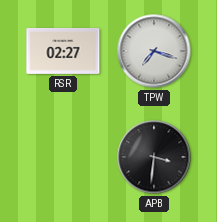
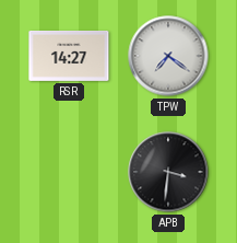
RSR: 02:27 -> 14:27 (69, 56)
TPW: 7:18 -> 7:21 (168, 56)
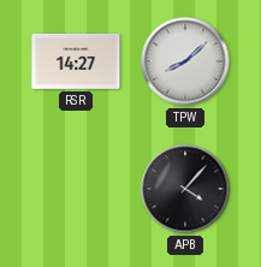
TPW: 7:21 -> 8:08 (185, 61)
APB: 3:31 -> 4:07 (185, 189)
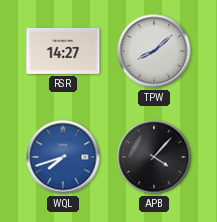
WQL: none -> 7:42 (63, 157)
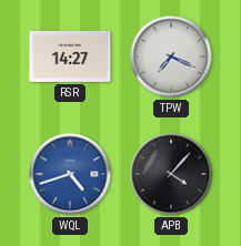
TPW: 8:08 -> 7:19 (171, 57)
WQL: 7:42 -> 4:42 (70, 174)
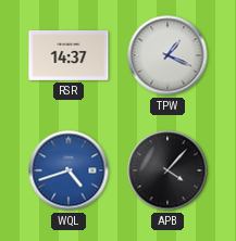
RSR: 14:27 -> 14:37 (69, 55)
TPW: 7:19 -> 1:19 (167, 55)
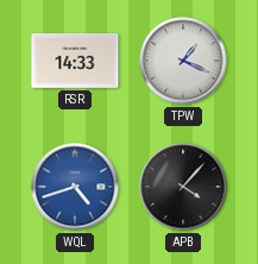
RSR: 14:37 -> 14:33 (75, 61)
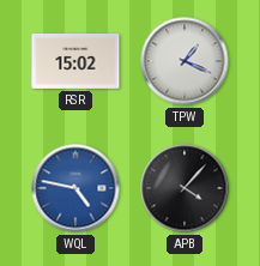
RSR: 14:33 -> 15:02 (75, 61)
WQL: 4:42 -> 4:47 (75, 188)
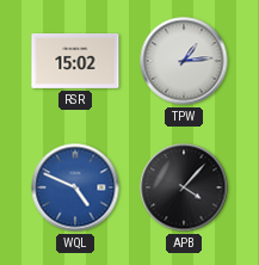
TPW: 1:19 -> 1:14 (184, 61)
WQL: 4:47 -> 4:49 (75, 187)
